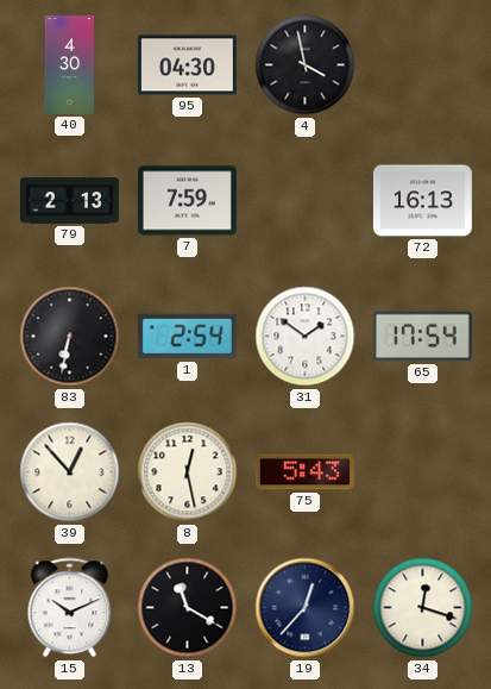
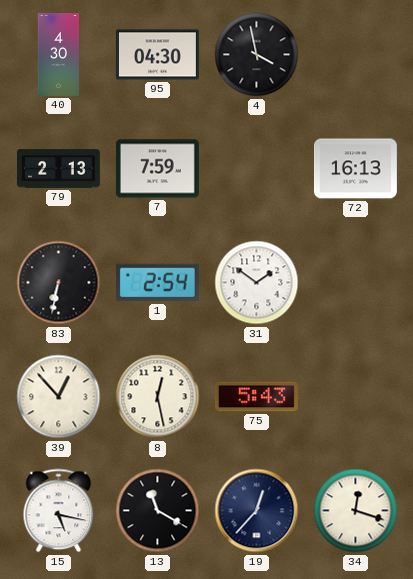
65: 17:54 -> none (422, 337)
15: 10:11 -> 5:17 (59, 511)
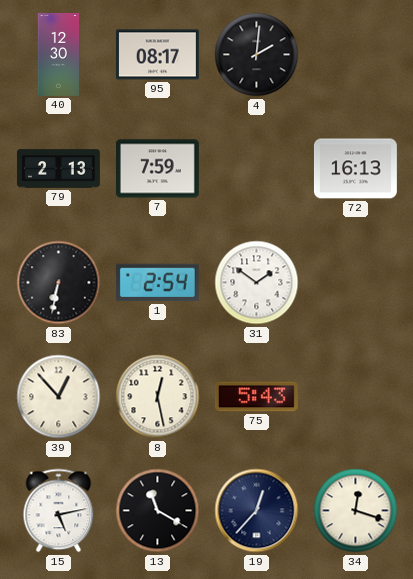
40: 4:30 -> 12:30 (59, 55)
95: 04:30 -> 08:17 (157, 55)
4: 3:58 -> 2:01 (257, 55)
15: 5:17 -> 5:13 (59, 511)
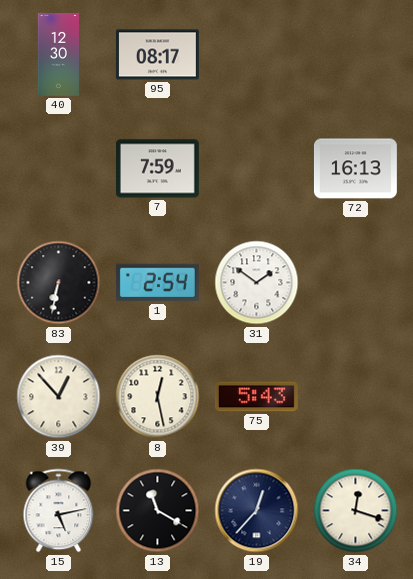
4: 2:01 -> none (257, 55)
79: 2:13 -> none (58, 169)
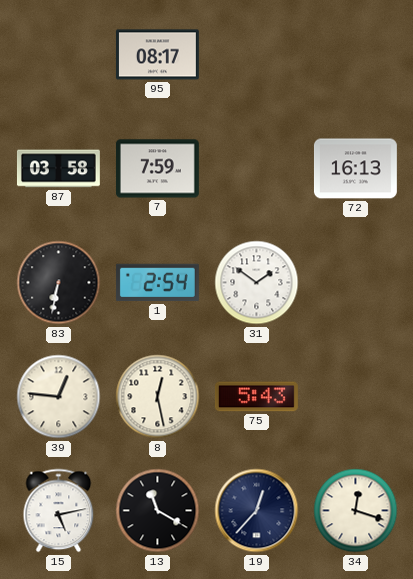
40: 12:30 -> none (59, 55)
87: none -> 03:58 (58, 169)
39: 12:53 -> 12:46 (59, 397)
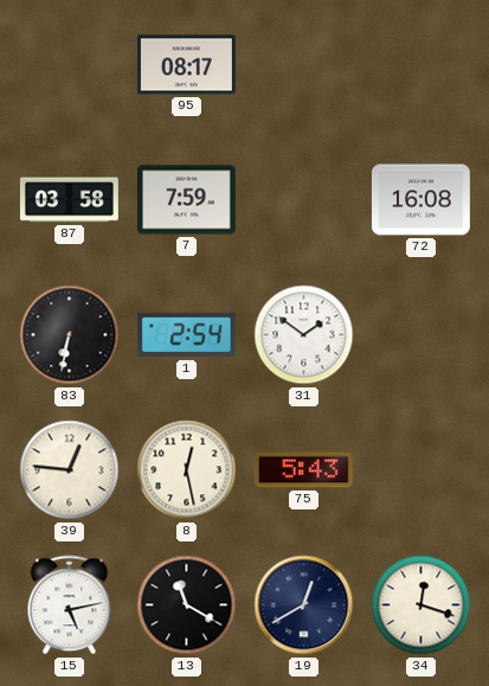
72: 16:13 -> 16:08 (420, 200)
19: 12:37 -> 12:40 (304, 605)
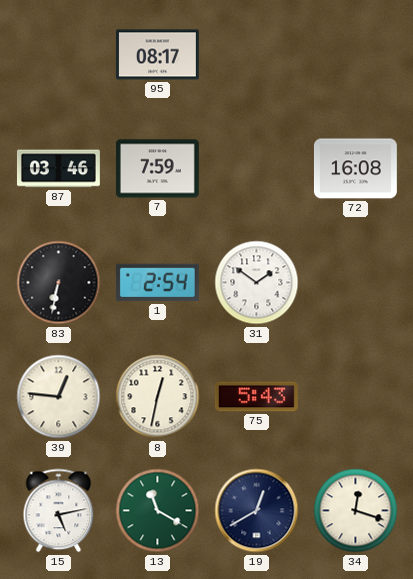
87: 03:58 -> 03:46 (58, 169)
8: 12:28 -> 12:32 (158, 397)
13 dial: black -> green (158, 511)
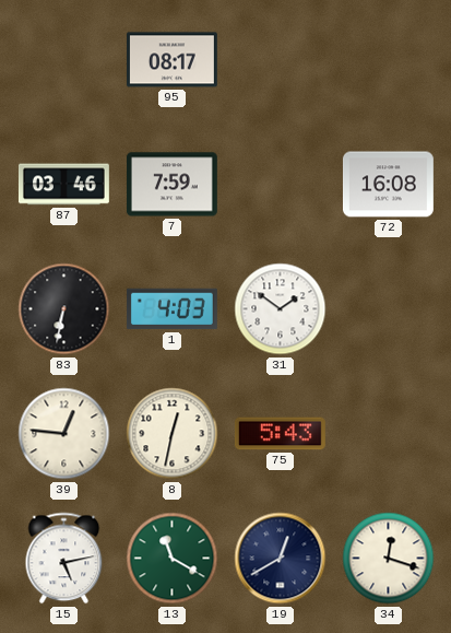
1: 2:54 -> 4:03 (171, 309)
